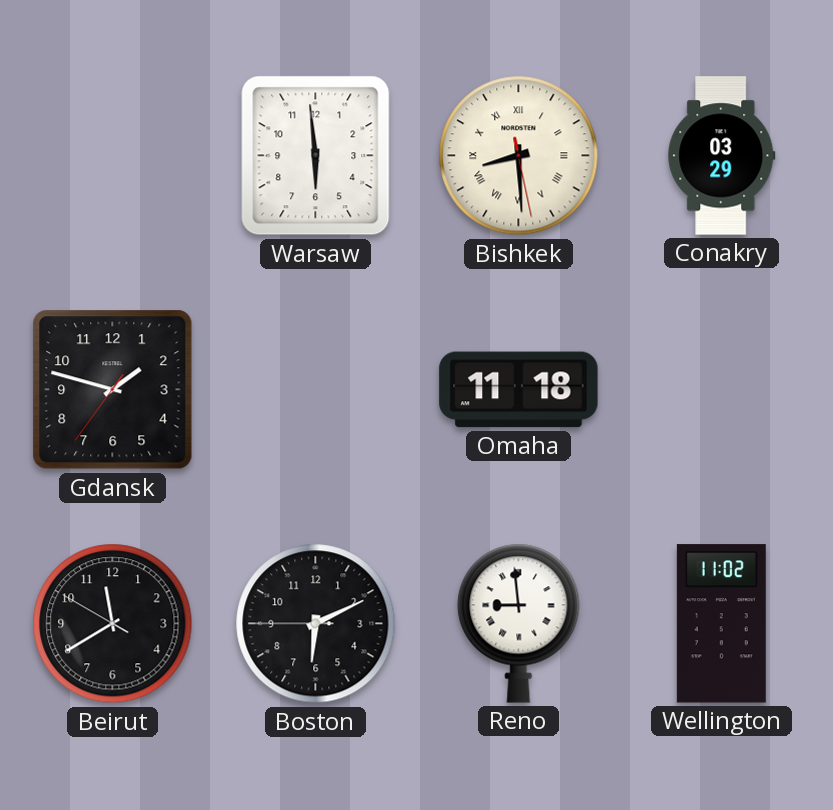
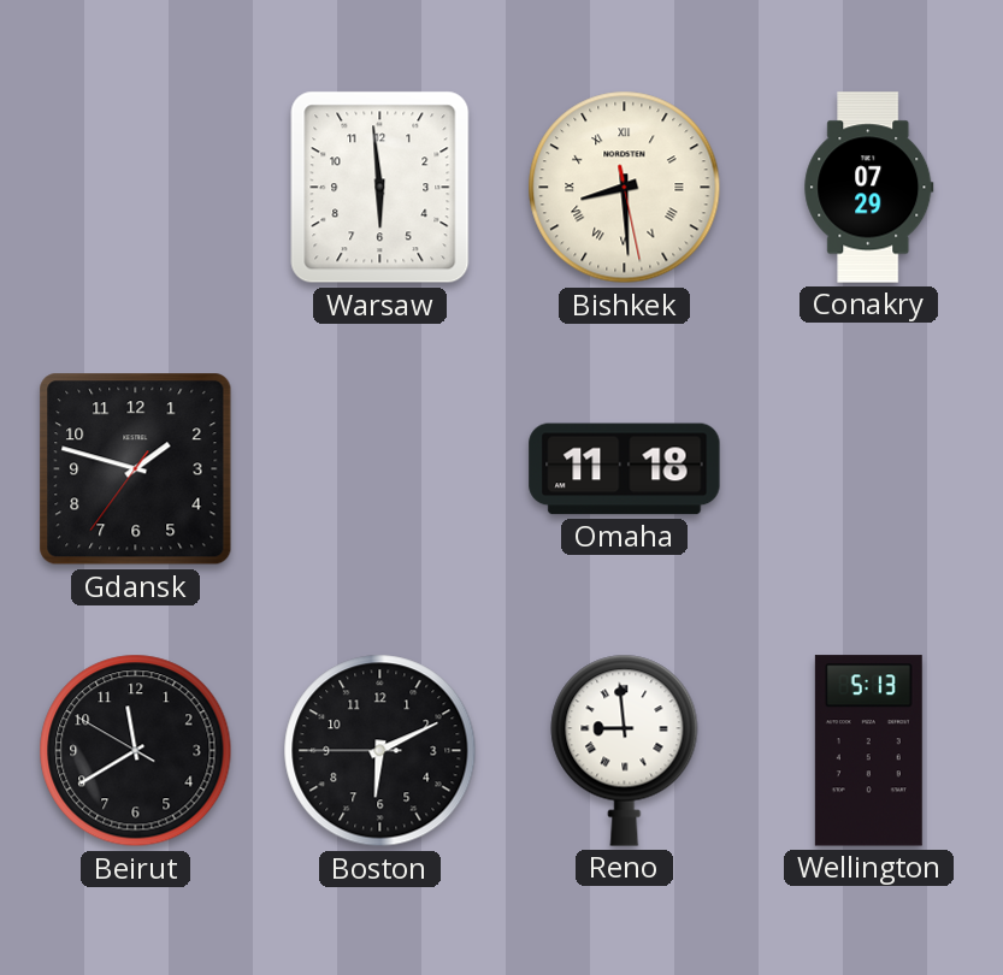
Conakry: 03:29 -> 07:29 (869, 188)
Wellington: 11:02 -> 5:13 (868, 751)
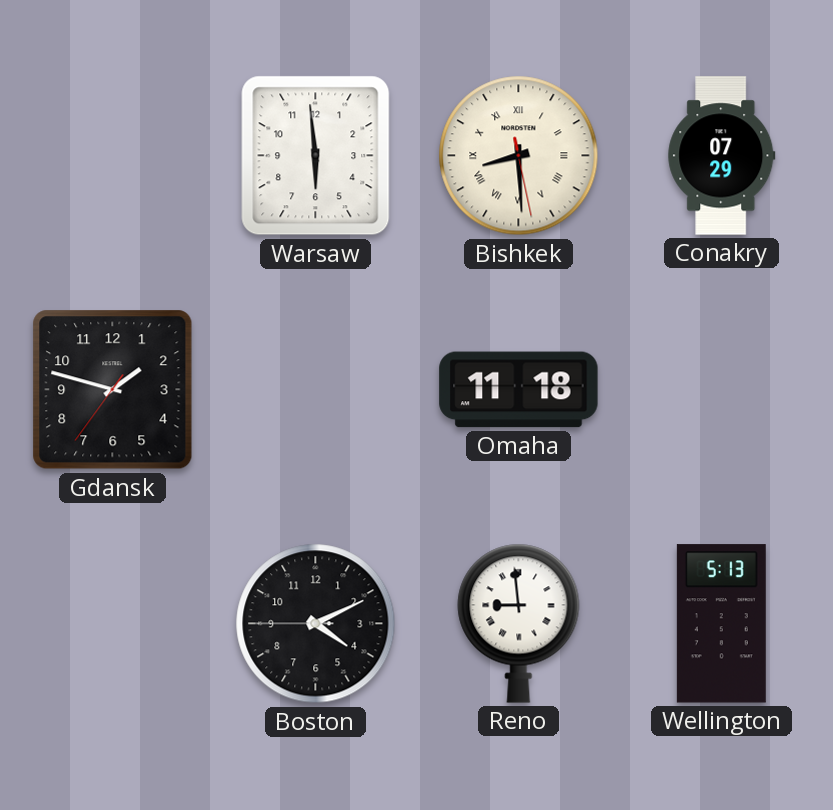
Beirut: 11:39 -> none (136, 751)
Boston: 6:10 -> 4:10 (316, 624)
